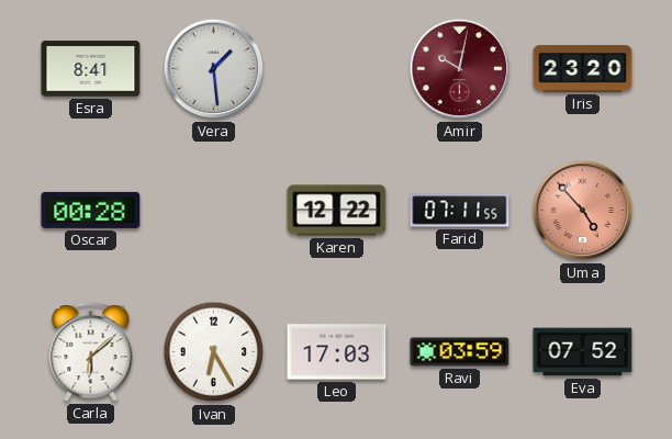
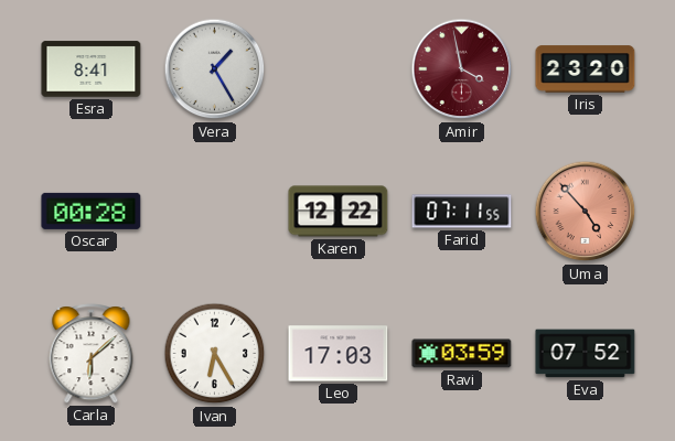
Vera: 1:29 -> 1:25 (215, 69)
Amir: 10:02 -> 3:58 (462, 69)
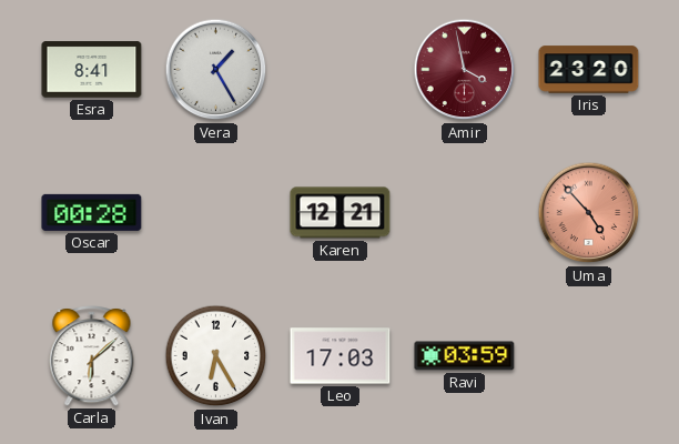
Karen: 12:22 -> 12:21 (341, 213)
Farid: 07:11 -> none (462, 212)
Eva: 07:52 -> none (586, 354)
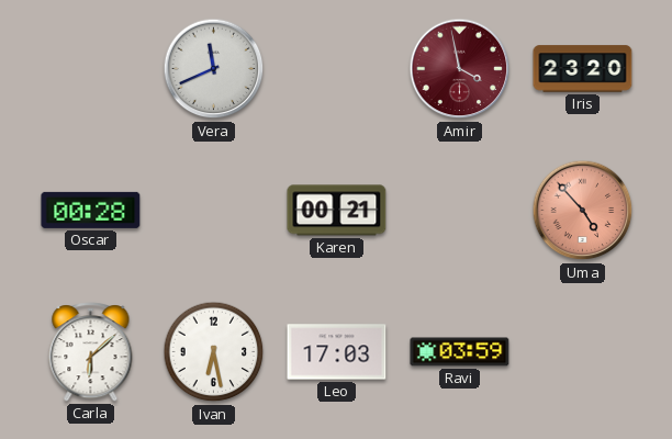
Esra: 8:41 -> none (92, 70)
Vera: 1:25 -> 11:41 (214, 69)
Karen: 12:21 -> 00:21 (337, 211)
Ivan: 6:25 -> 6:28 (214, 352)
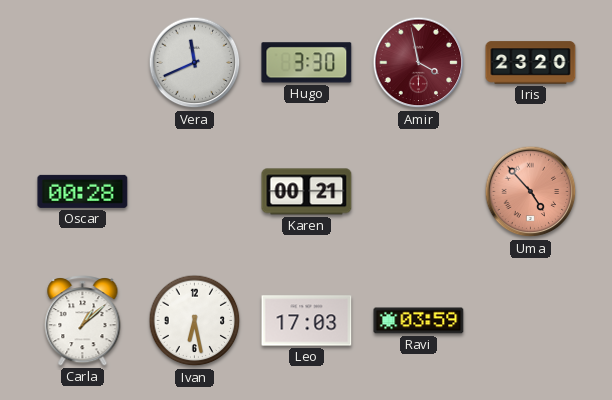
Hugo: none -> 3:30 (307, 63)
Carla: 6:08 -> 1:08 (83, 321)
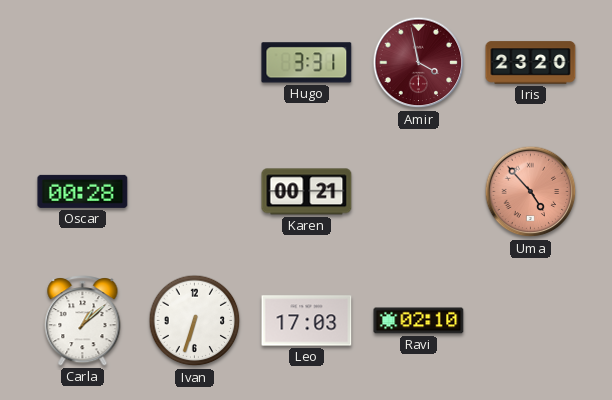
Vera: 11:41 -> none (195, 63)
Hugo: 3:30 -> 3:31 (307, 63)
Ivan: 6:28 -> 6:33 (195, 321)
Ravi: 03:59 -> 02:10 (419, 321)
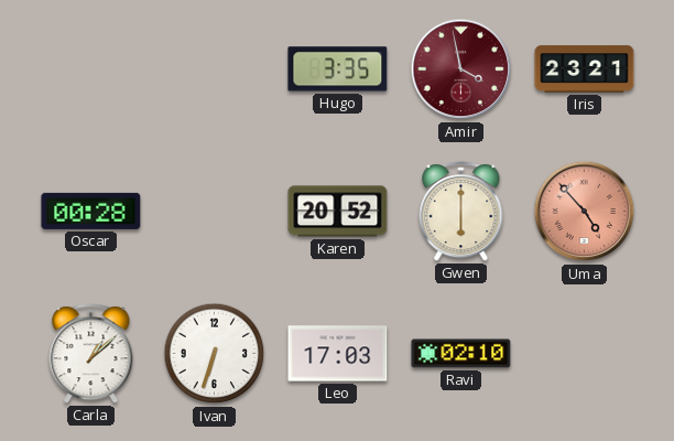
Hugo: 3:31 -> 3:35 (338, 69)
Iris: 23:20 -> 23:21 (585, 69)
Karen: 00:21 -> 20:52 (338, 212)
Gwen: none -> 6:00 (461, 212)
